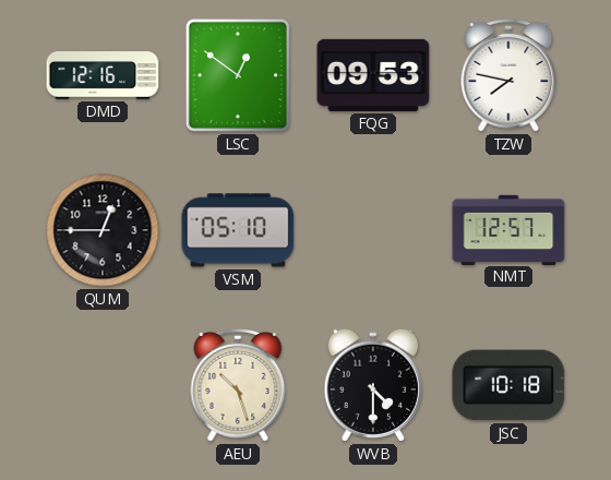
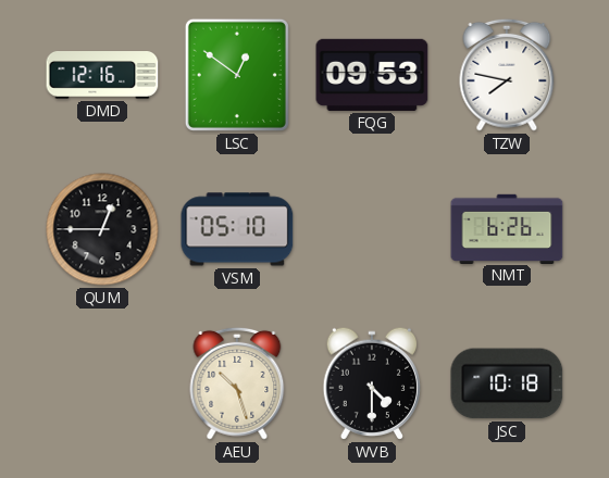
NMT: 12:57 -> 6:26 (507, 228)
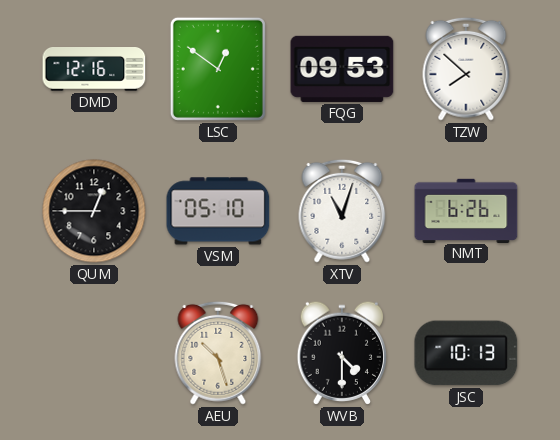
TZW: 7:47 -> 7:52 (466, 69)
XTV: none -> 11:03 (342, 211)
JSC: 10:18 -> 10:13 (466, 353)
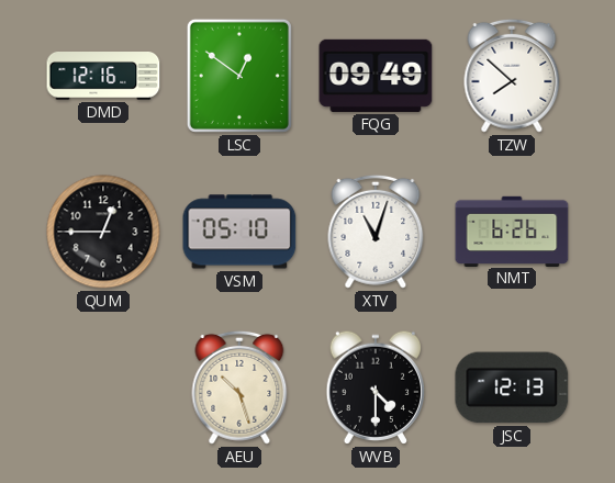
FQG: 09:53 -> 09:49 (376, 76)
JSC: 10:13 -> 12:13 (512, 387)
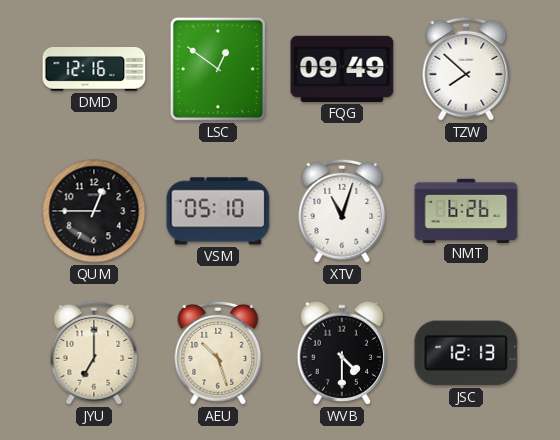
JYU: none -> 7:00 (94, 353)
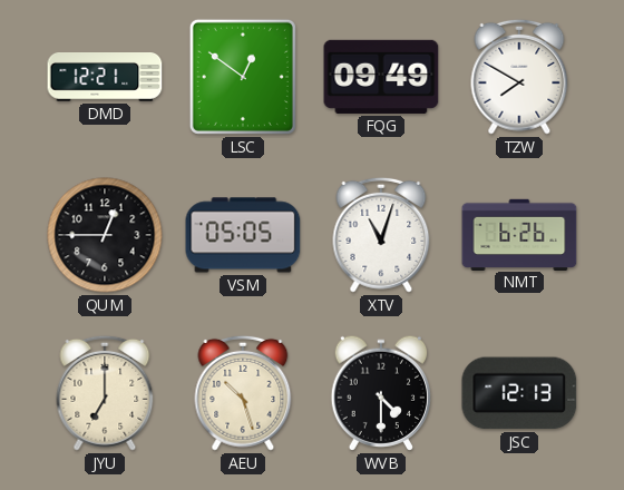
DMD: 12:16 -> 12:21 (105, 78)
TZW: 7:52 -> 7:50 (519, 77)
VSM: 05:10 -> 05:05 (243, 235)
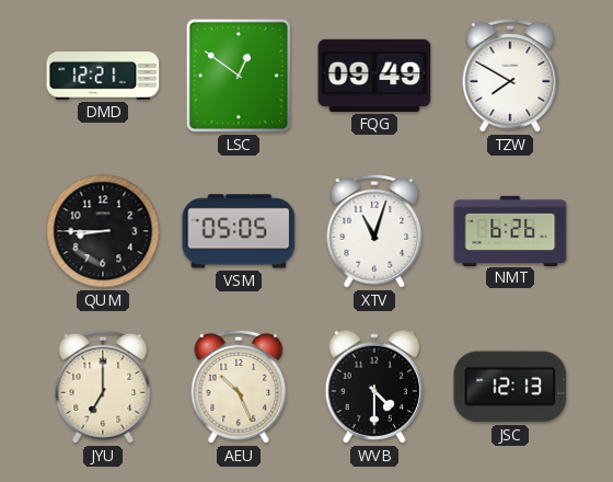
QUM: 12:45 -> 8:45 (103, 231)
AEU: 10:27 -> 10:26 (239, 387)
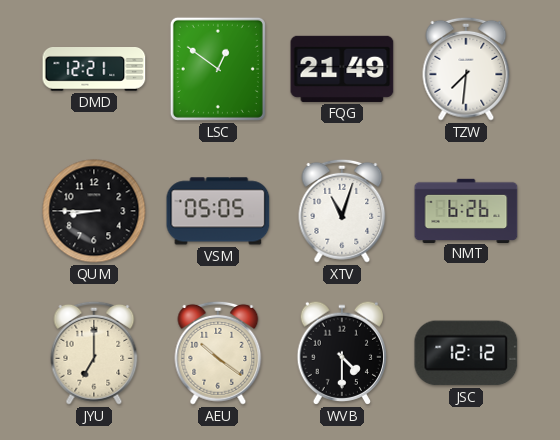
FQG: 09:49 -> 21:49 (342, 69)
TZW: 7:50 -> 7:31 (466, 69)
AEU: 10:26 -> 10:21 (218, 353)
JSC: 12:13 -> 12:12 (466, 353)
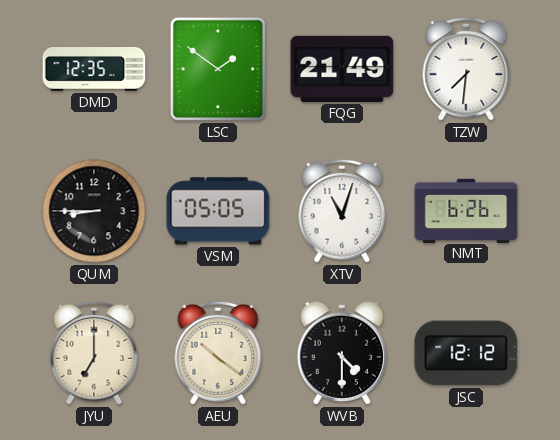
DMD: 12:21 -> 12:35 (94, 70)
LSC: 12:51 -> 1:51 (218, 69)
